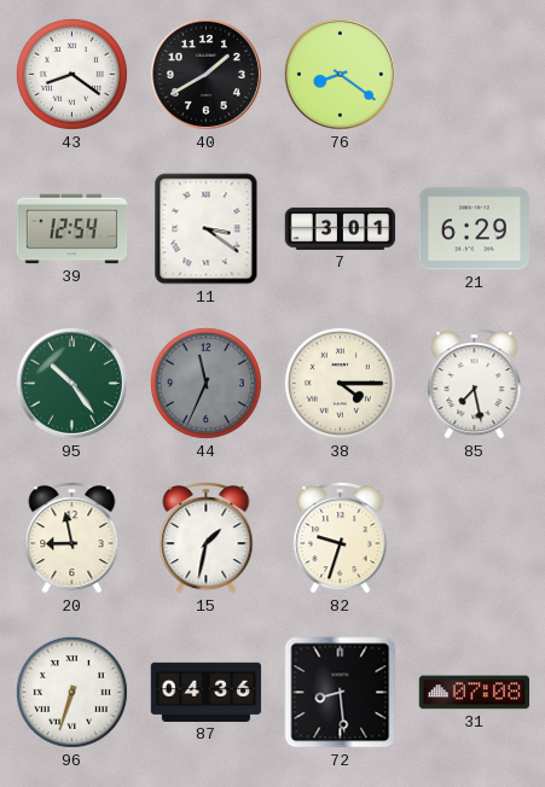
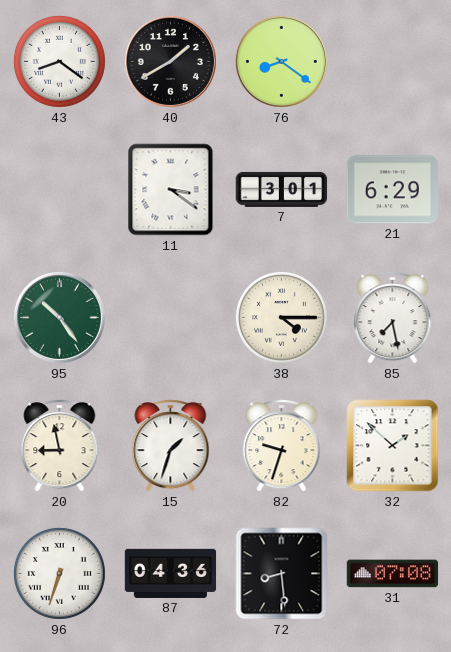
39: 12:54 -> none (73, 229)
44: 11:34 -> none (205, 383)
15: 1:32 -> 1:33 (171, 446)
32: none -> 1:52 (393, 446)
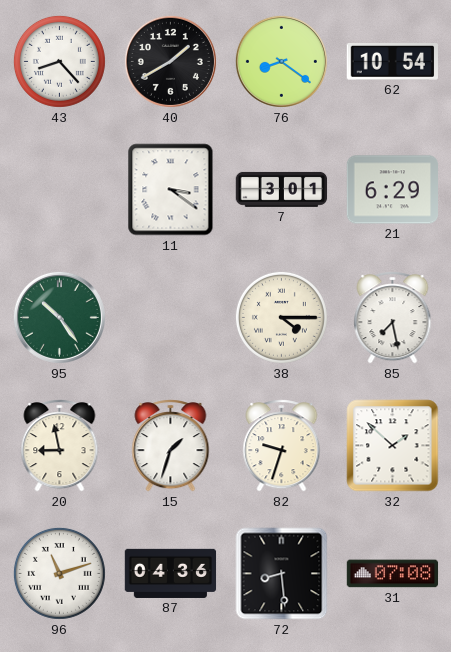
43: 8:21 -> 8:23 (59, 61)
62: none -> 10:54 (392, 62)
96: 6:33 -> 11:12 (59, 573)
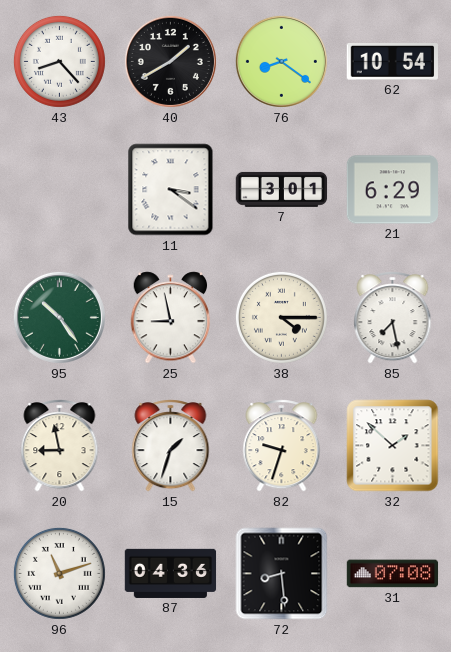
25: none -> 8:58 (171, 318)
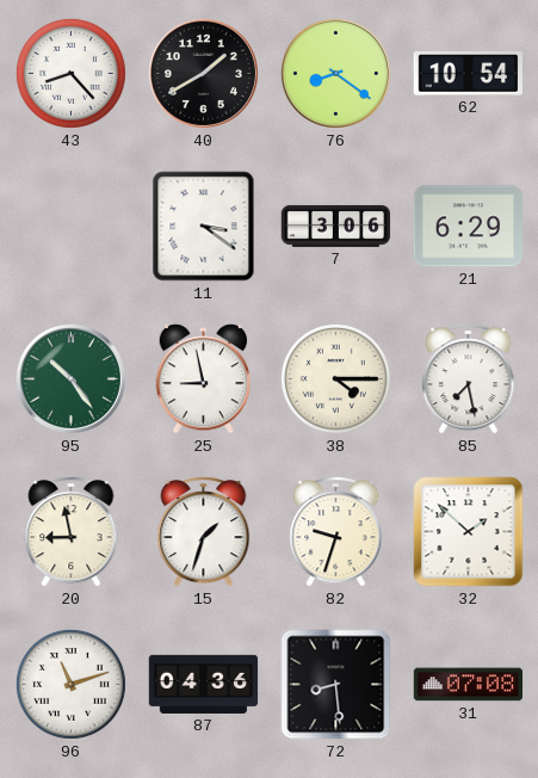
7: 3:01 -> 3:06 (336, 226)
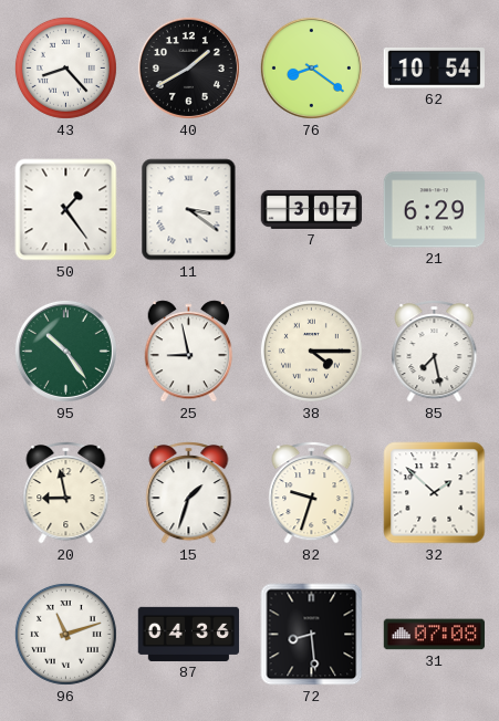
50: none -> 1:24 (66, 210)
7: 3:06 -> 3:07 (312, 209)
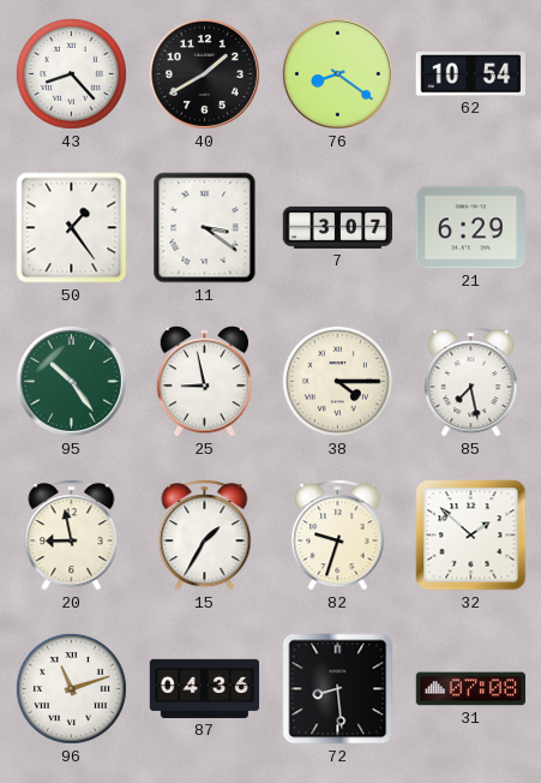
15: 1:33 -> 1:35 (205, 536)
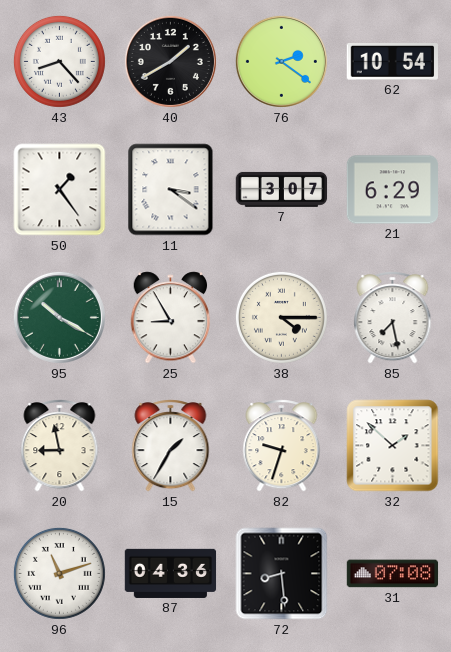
76: 8:21 -> 2:21 (281, 61)
95: 10:24 -> 10:20 (59, 317)
25: 8:58 -> 8:55 (171, 318)
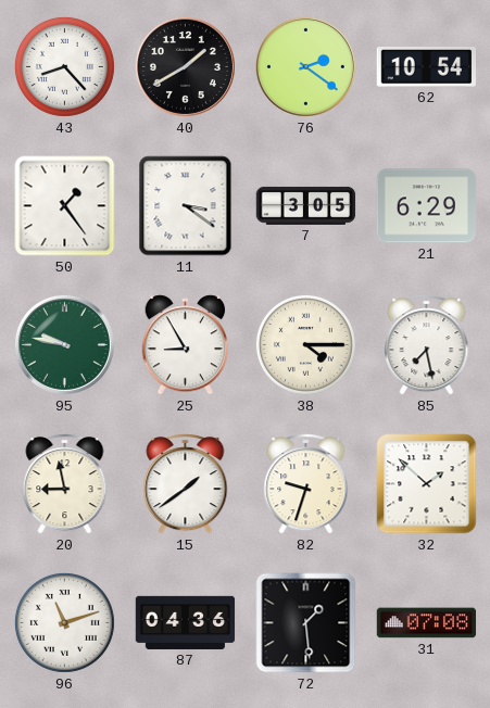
7: 3:07 -> 3:05 (306, 205)
95: 10:20 -> 9:47 (64, 344)
15: 1:35 -> 1:39 (186, 484)
72: 8:29 -> 1:29 (306, 623)
